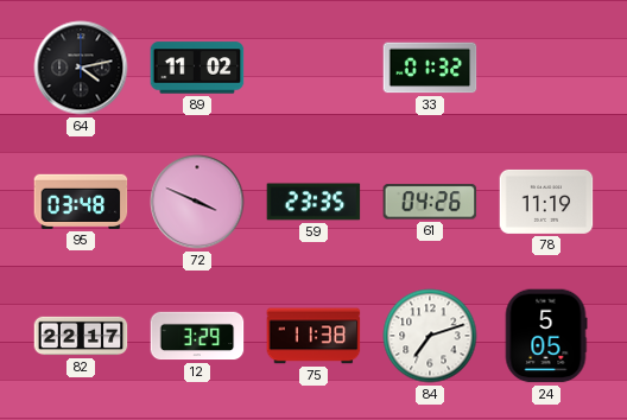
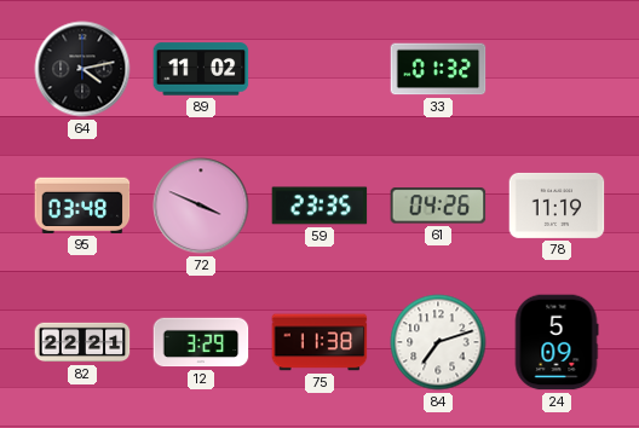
82: 22:17 -> 22:21 (82, 342)
24: 5:05 -> 5:09 (557, 342)
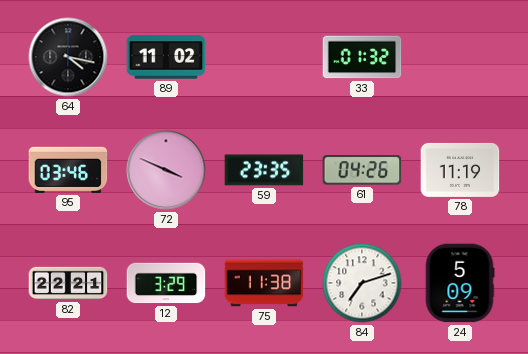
64: 4:13 -> 4:17 (68, 57)
95: 03:48 -> 03:46 (68, 170)
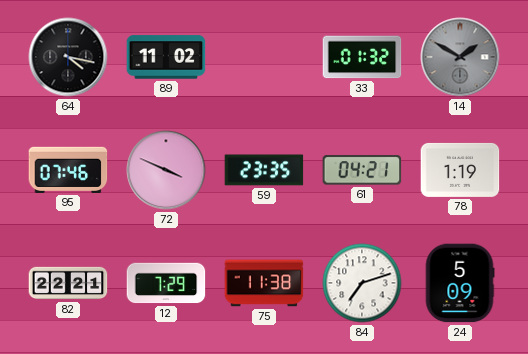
14: none -> 1:50 (460, 57)
95: 03:46 -> 07:46 (68, 170)
61: 04:26 -> 04:21 (362, 170)
78: 11:19 -> 1:19 (460, 170)
12: 3:29 -> 7:29 (166, 283)
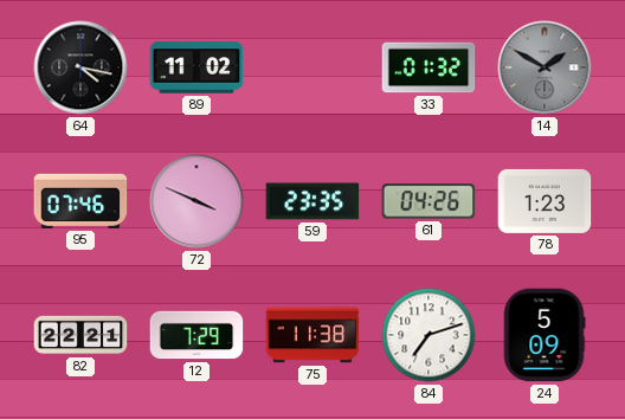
61: 04:21 -> 04:26 (429, 201)
78: 1:19 -> 1:23 (545, 201)
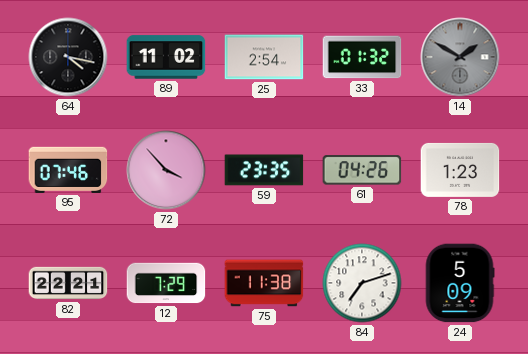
25: none -> 2:54 (264, 57)
72: 3:49 -> 3:53 (166, 170)
